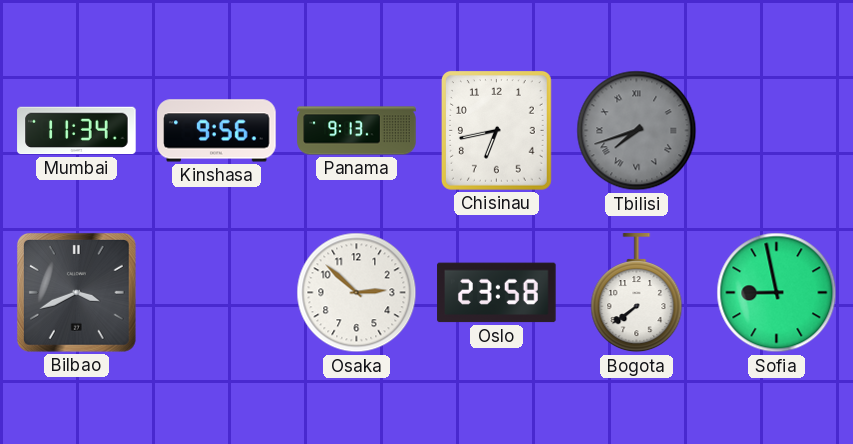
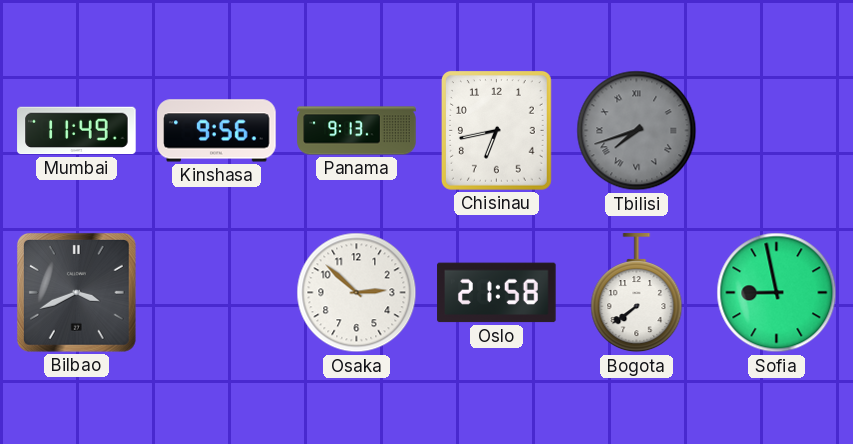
Mumbai: 11:34 -> 11:49 (77, 131)
Oslo: 23:58 -> 21:58 (497, 293)
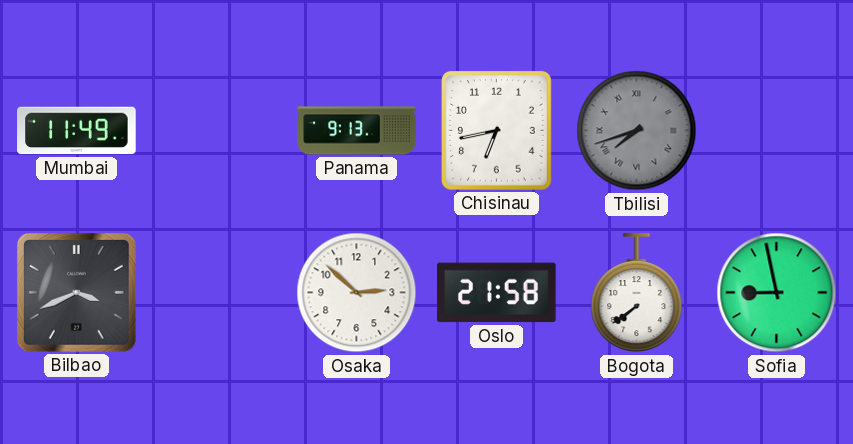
Kinshasa: 9:56 -> none (217, 131)
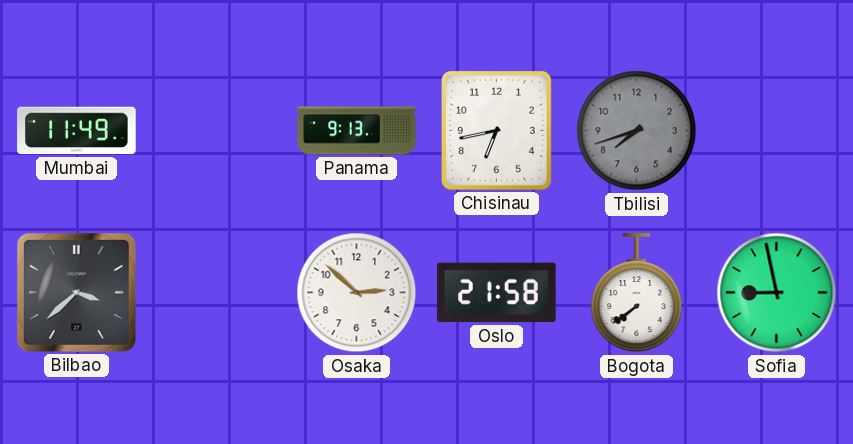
Tbilisi numerals: Roman -> Arabic (637, 131)
Bilbao: 3:41 -> 3:38 (76, 292)
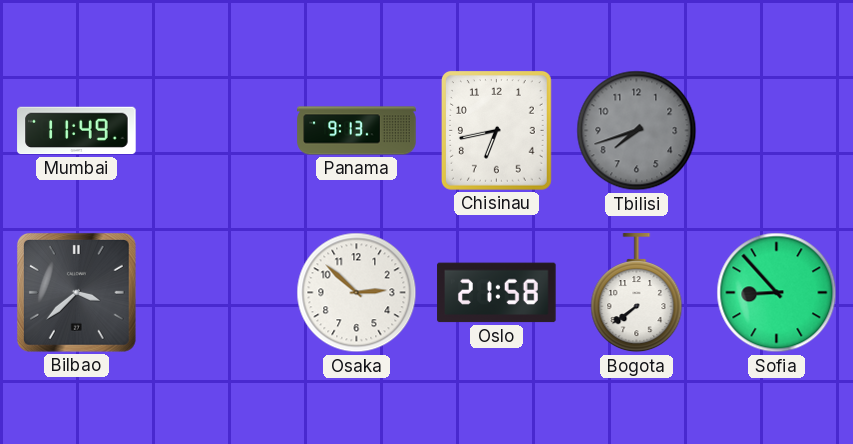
Sofia: 8:58 -> 8:53 (777, 293)
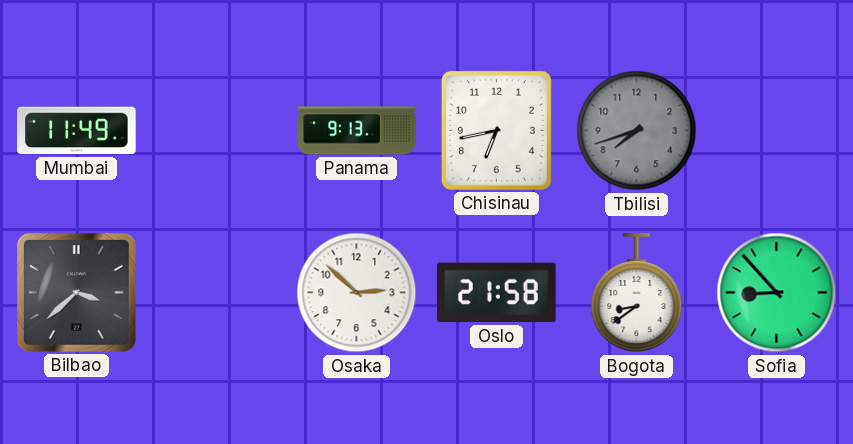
Bogota: 7:39 -> 8:39 (637, 293)
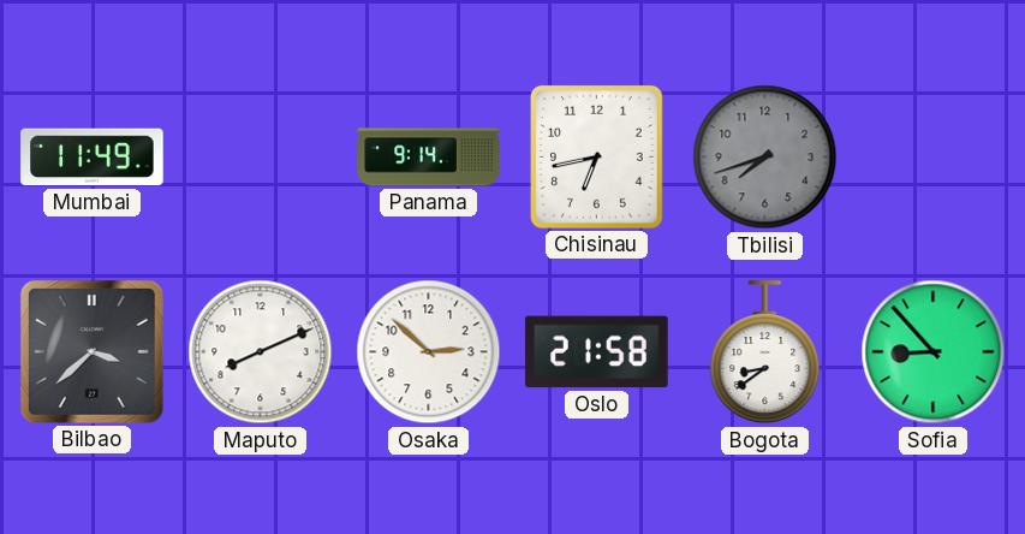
Panama: 9:13 -> 9:14 (429, 158)
Maputo: none -> 8:11 (261, 352)
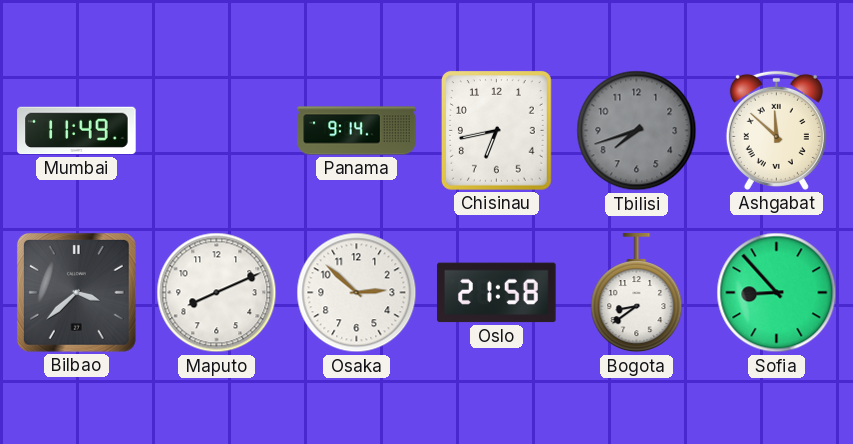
Ashgabat: none -> 11:52 (776, 130)
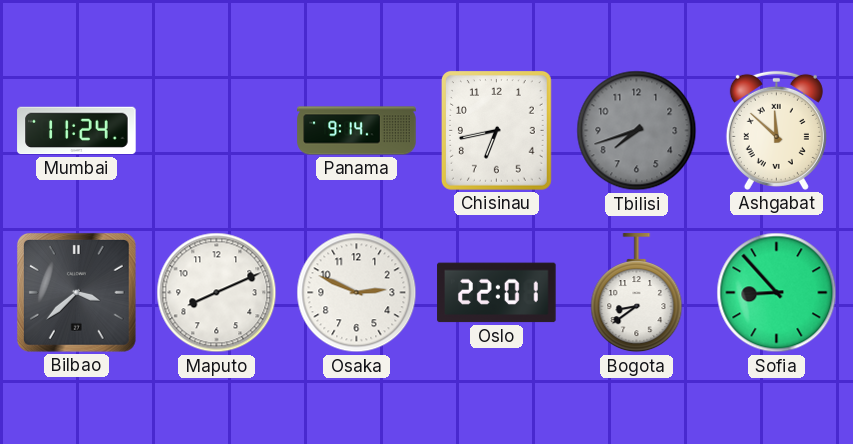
Mumbai: 11:49 -> 11:24 (77, 131)
Osaka: 2:52 -> 2:49 (357, 293)
Oslo: 21:58 -> 22:01 (497, 293)
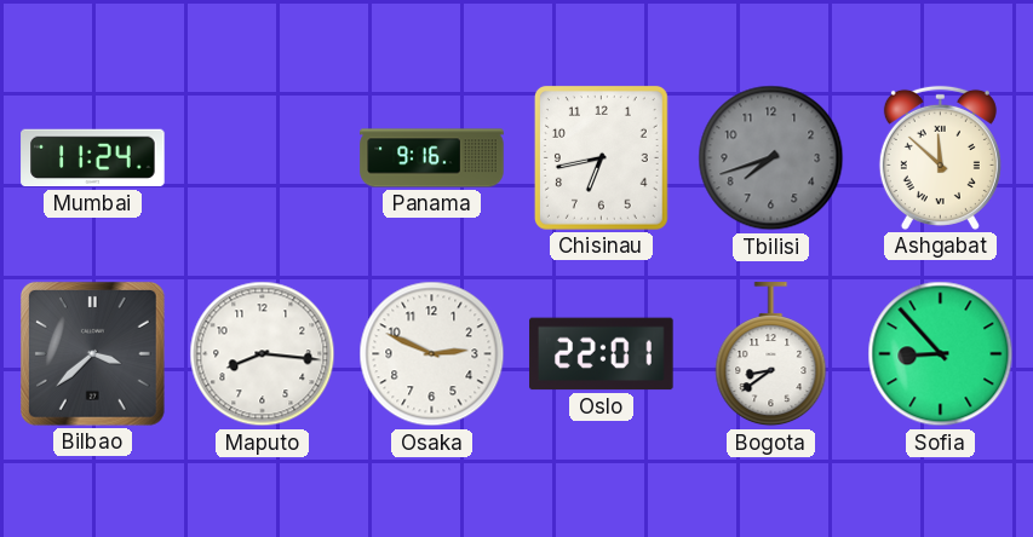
Panama: 9:14 -> 9:16 (432, 158)
Maputo: 8:11 -> 8:16 (263, 354)
